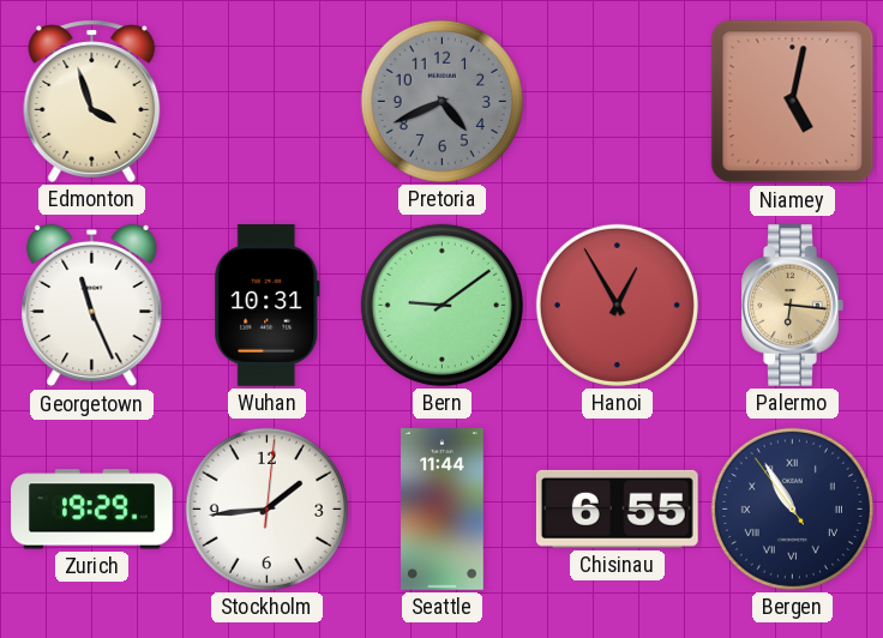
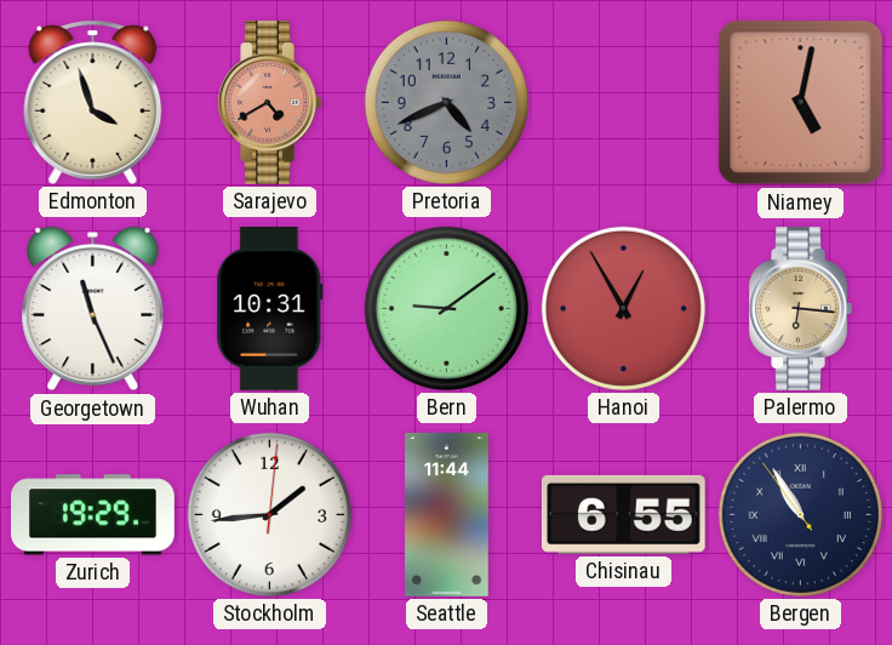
Sarajevo: none -> 4:40 (269, 103)
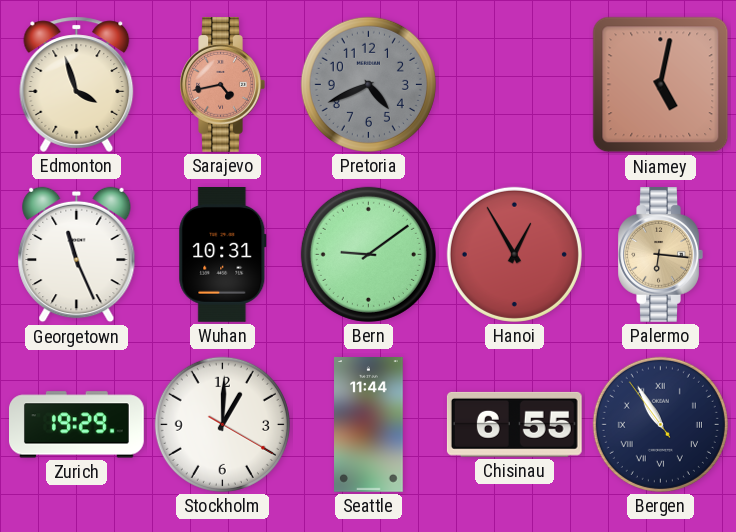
Sarajevo: 4:40 -> 4:43 (222, 85)
Stockholm: 1:44 -> 1:00 (222, 424)
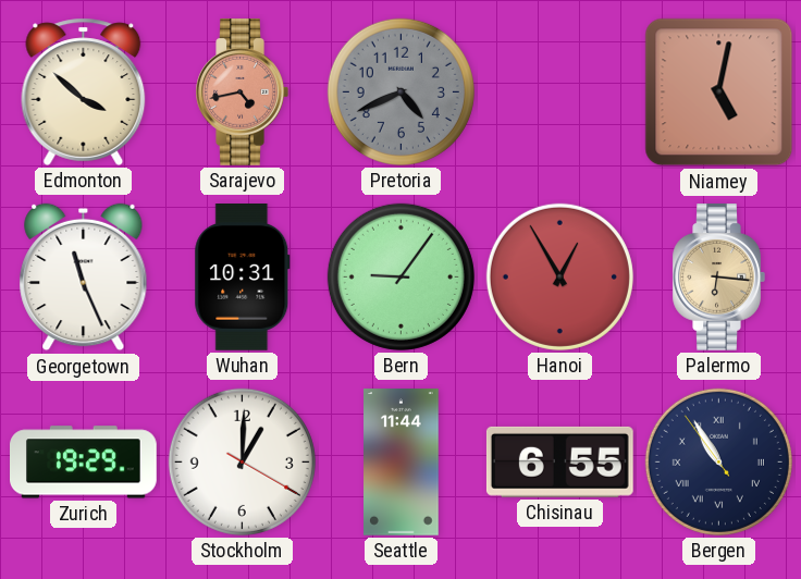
Edmonton: 3:57 -> 3:52 (84, 91)
Bern: 9:09 -> 9:06 (401, 276)
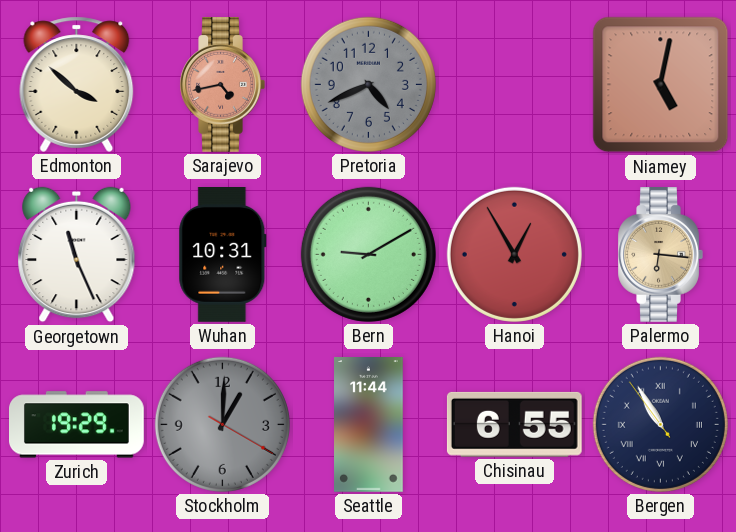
Bern: 9:06 -> 9:10 (368, 254)
Stockholm dial: white -> grey (222, 424)
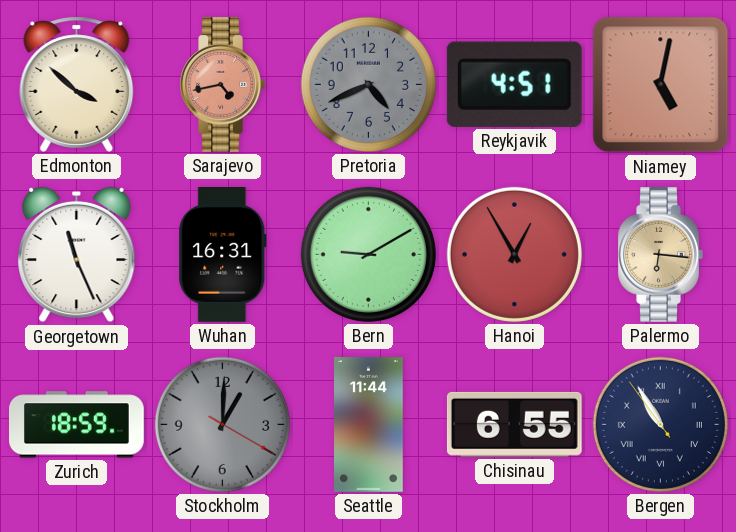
Reykjavik: none -> 4:51 (514, 84)
Wuhan: 10:31 -> 16:31 (223, 255)
Zurich: 19:29 -> 18:59 (77, 425)
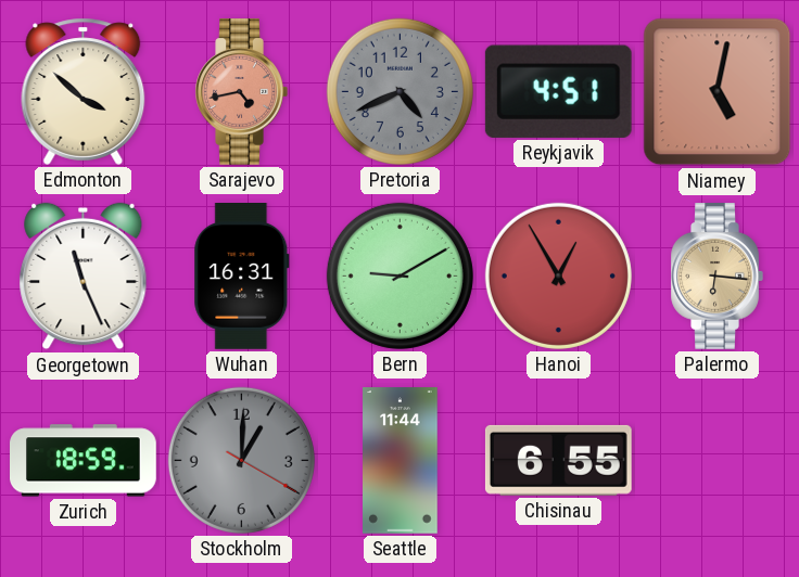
Bergen: 10:54 -> none (660, 424)
